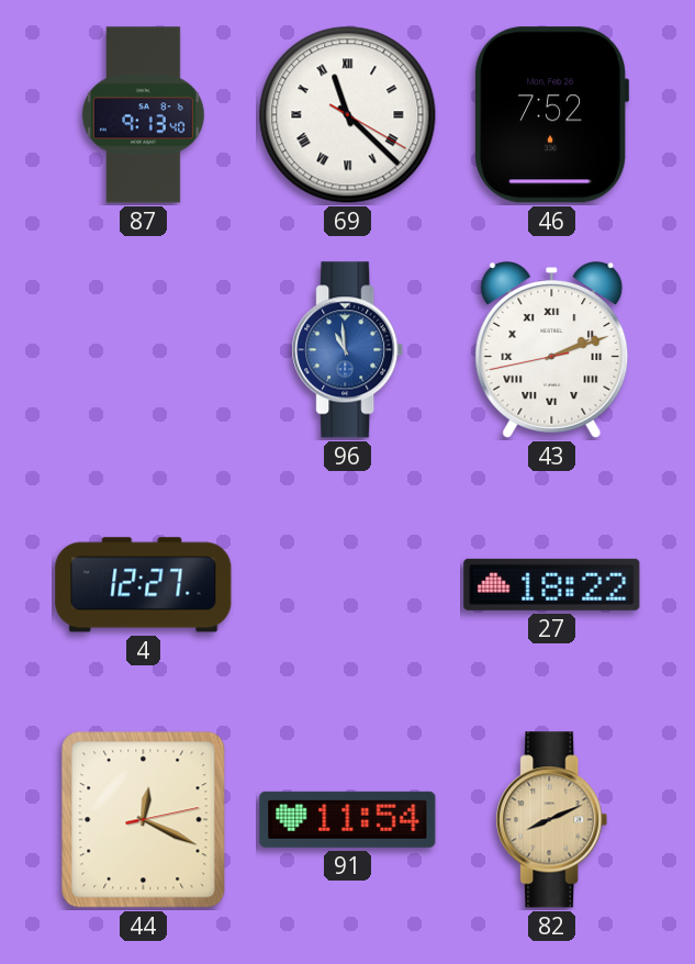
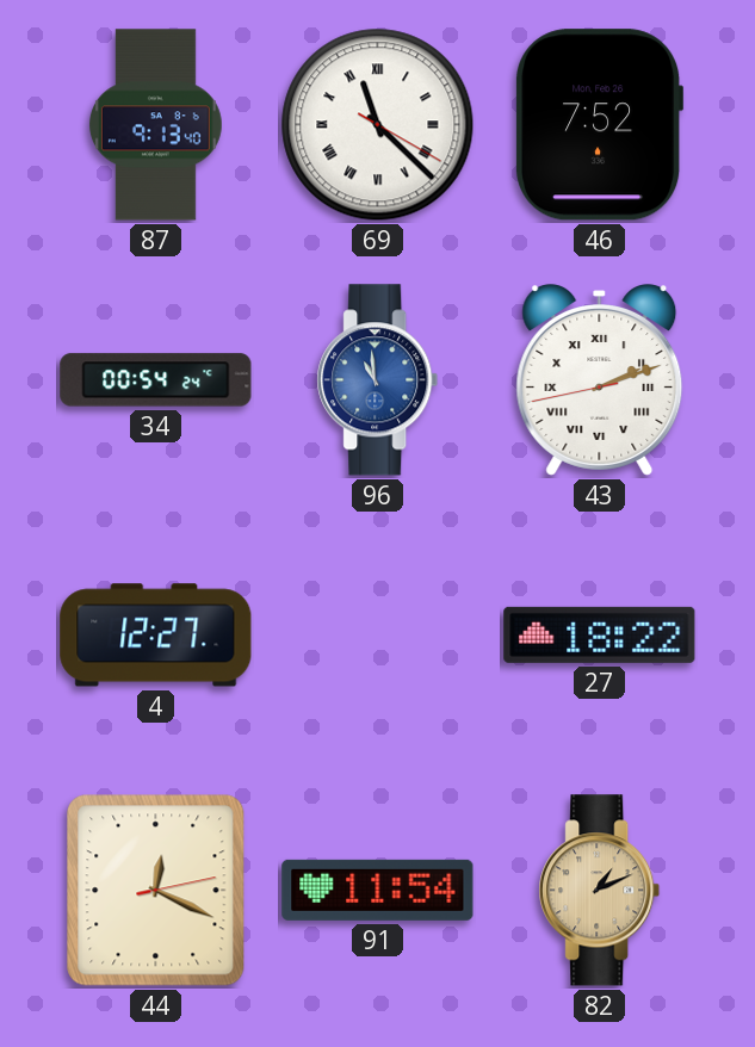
34: none -> 00:54 (156, 380)
82: 8:11 -> 1:11 (600, 891)
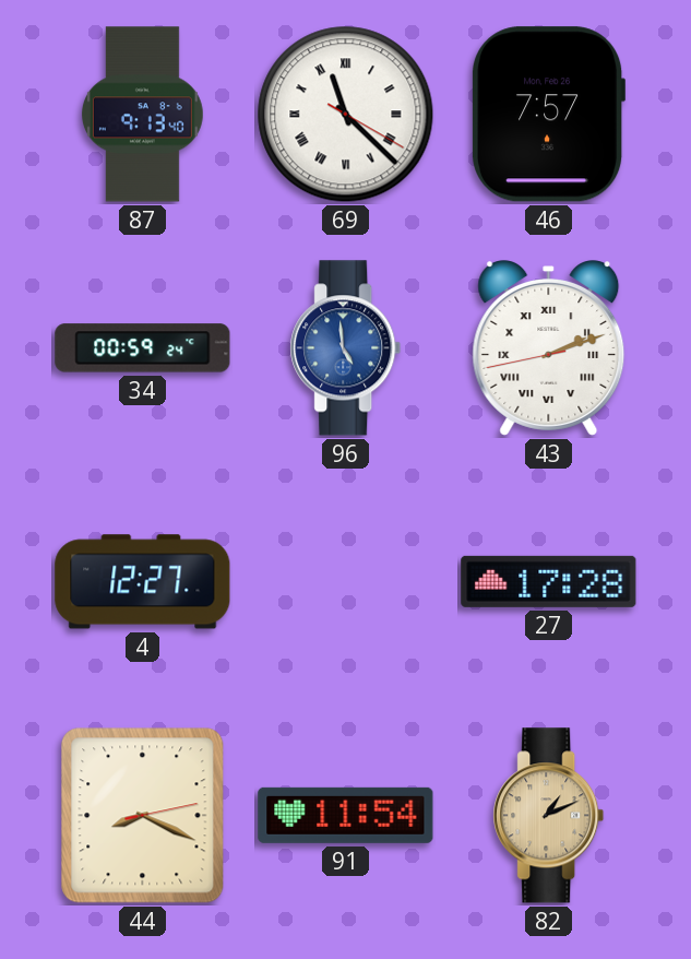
46: 7:52 -> 7:57 (549, 115)
34: 00:54 -> 00:59 (143, 348)
96: 10:59 -> 4:59 (346, 348)
27: 18:22 -> 17:28 (549, 581)
44: 12:19 -> 8:19 (143, 816)
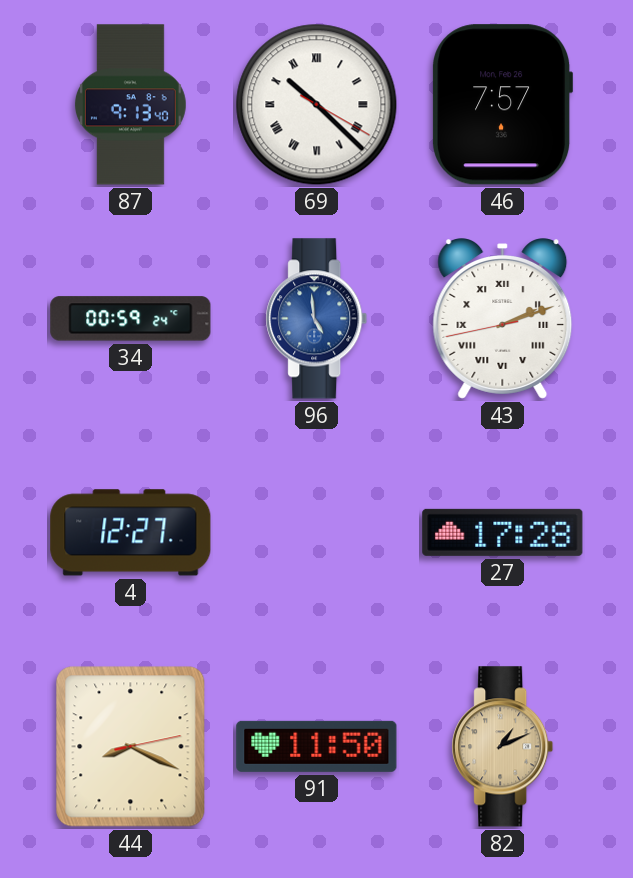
69: 11:22 -> 10:22 (317, 105)
91: 11:54 -> 11:50 (317, 746)
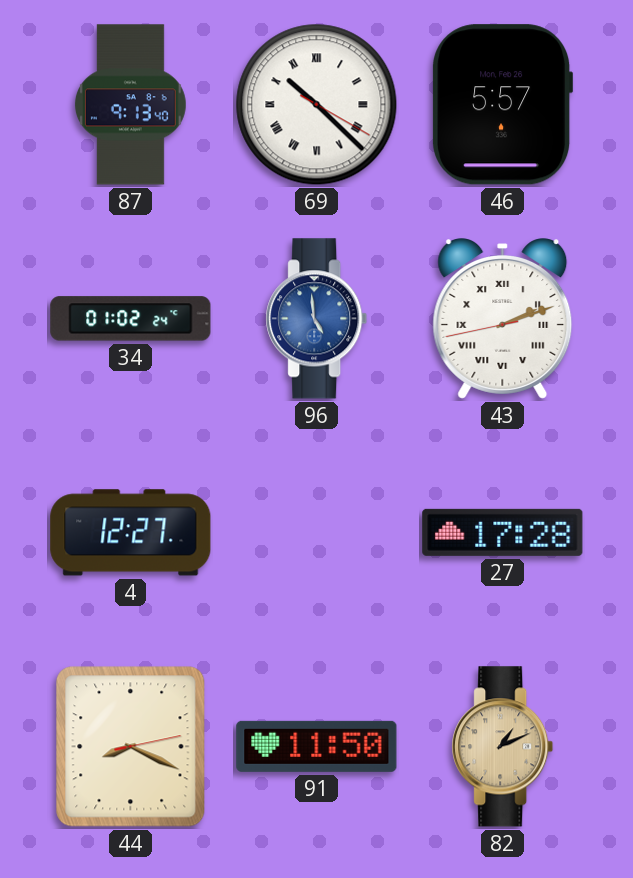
46: 7:57 -> 5:57 (503, 105)
34: 00:59 -> 01:02 (131, 319)
